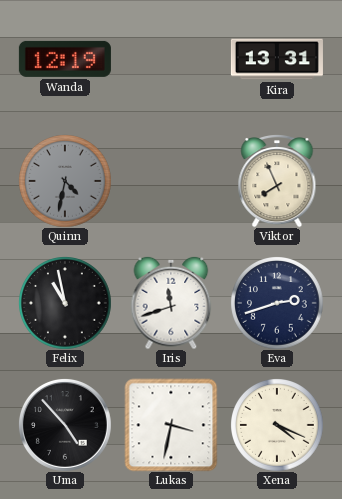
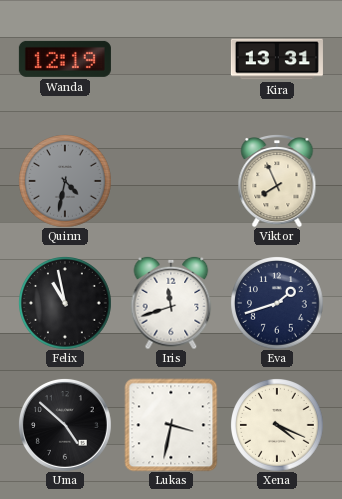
Eva: 2:42 -> 1:42 (277, 303)
Uma: 4:53 -> 4:52 (65, 425)
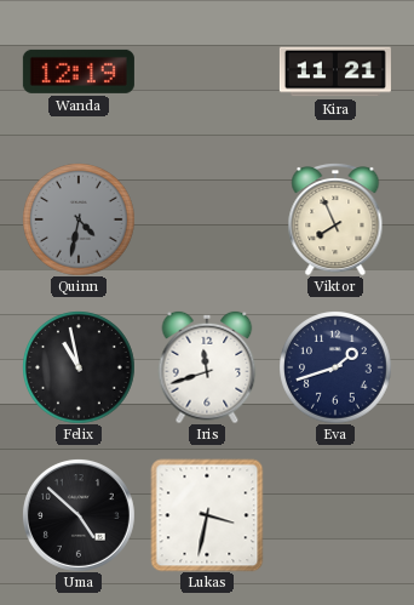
Kira: 13:31 -> 11:21 (335, 72)
Xena: 4:19 -> none (277, 425)
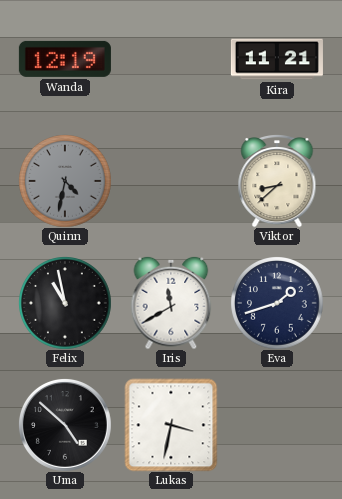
Viktor: 7:56 -> 8:38 (277, 181)
Iris: 11:42 -> 11:40 (171, 303)
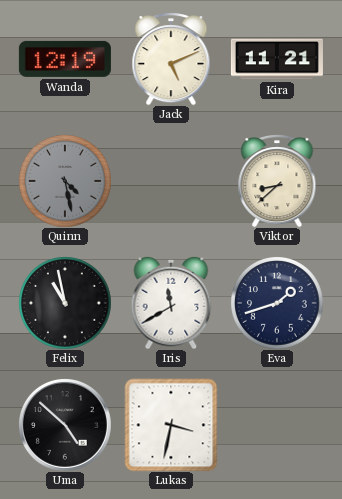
Jack: none -> 5:11 (171, 59)
Quinn: 4:32 -> 4:28 (65, 181)
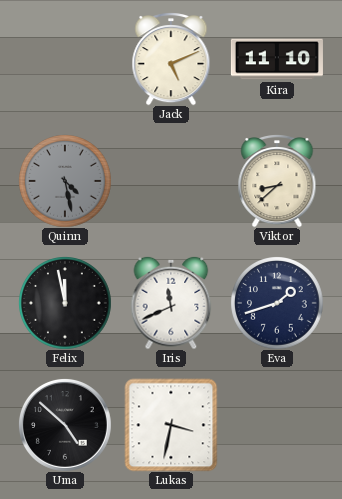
Wanda: 12:19 -> none (65, 59)
Kira: 11:21 -> 11:10 (277, 59)
Felix: 10:58 -> 11:58 (65, 303)
Iris: 11:40 -> 11:41 (171, 303)
